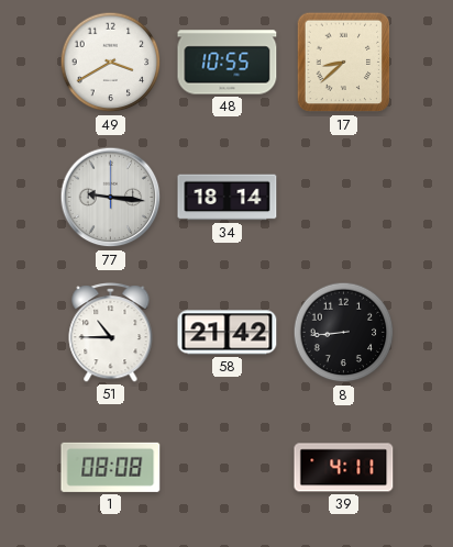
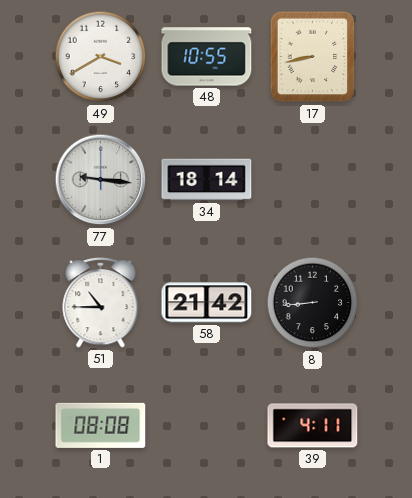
17: 8:38 -> 8:43 (313, 57)
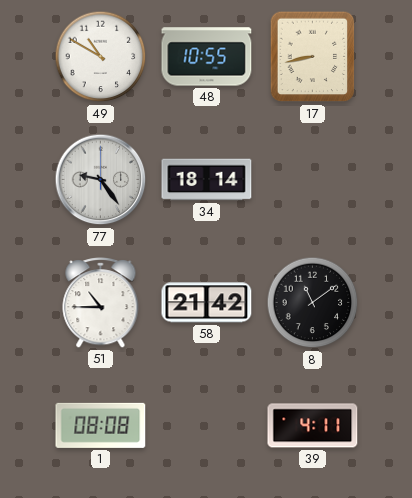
49: 3:40 -> 10:50 (101, 57)
77: 9:16 -> 9:24 (101, 180)
8: 8:44 -> 11:09 (313, 303)
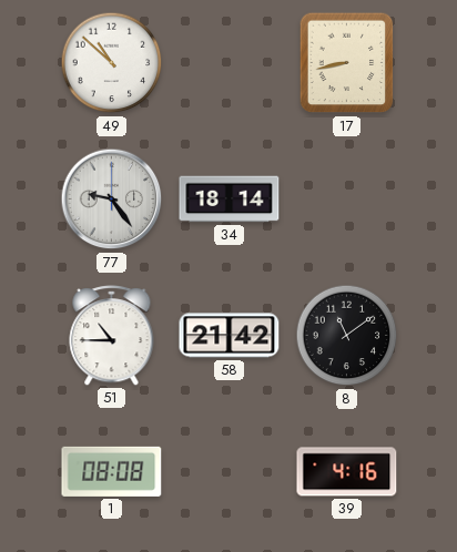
49: 10:50 -> 10:52 (112, 63)
48: 10:55 -> none (207, 57)
39: 4:11 -> 4:16 (347, 472)
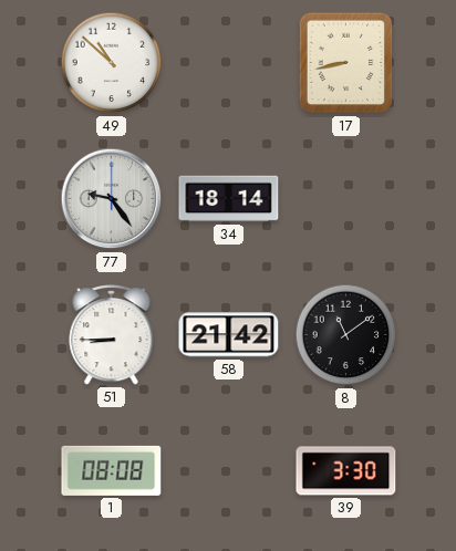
51: 10:45 -> 8:45 (112, 335)
39: 4:16 -> 3:30 (346, 471)
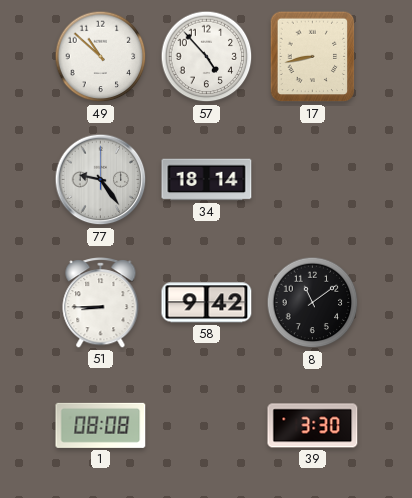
57: none -> 4:53 (207, 57)
58: 21:42 -> 9:42 (207, 303)
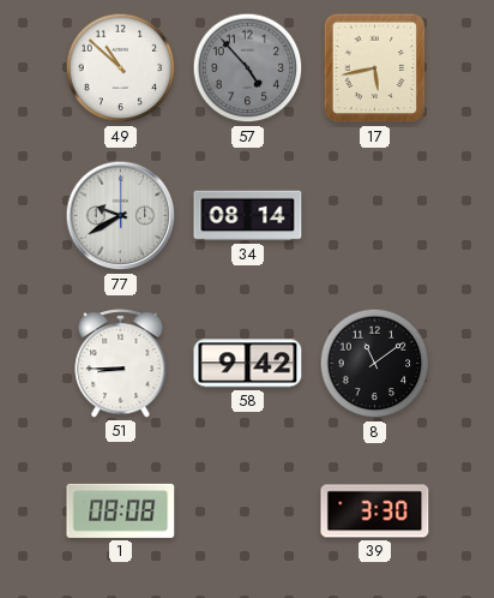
57 dial: white -> grey (248, 68)
17: 8:43 -> 5:43 (375, 68)
77: 9:24 -> 9:40 (121, 216)
34: 18:14 -> 08:14 (248, 216)
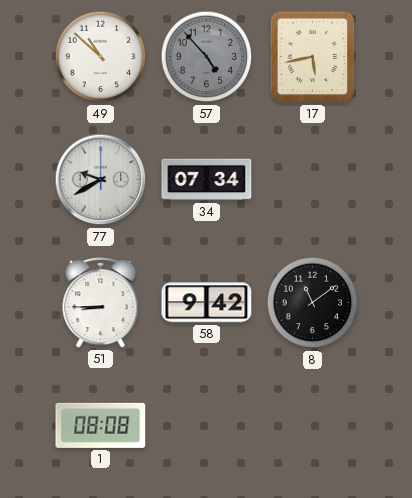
34: 08:14 -> 07:34 (207, 180)
39: 3:30 -> none (375, 512)
